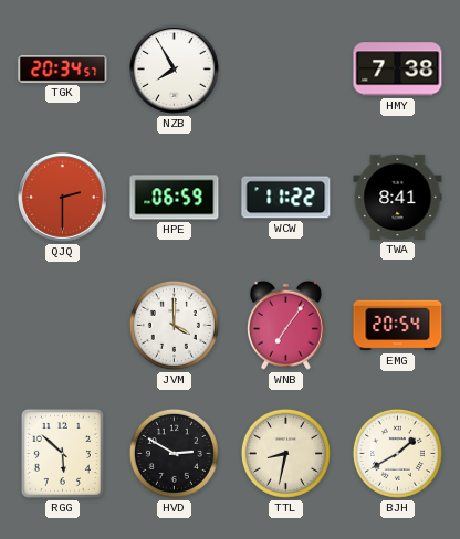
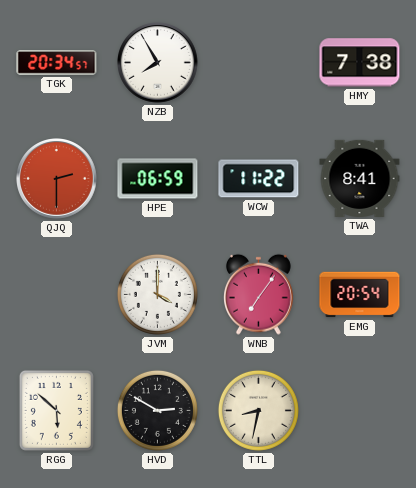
BJH: 1:40 -> none (397, 453)
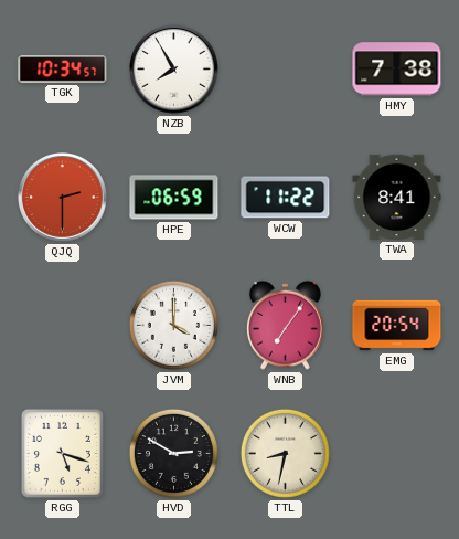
TGK: 20:34 -> 10:34 (63, 70)
RGG: 5:52 -> 5:18 (62, 453)
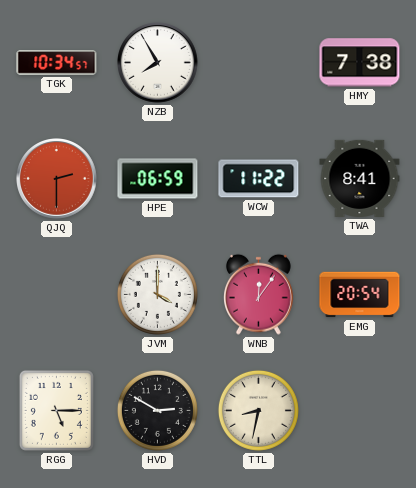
WNB: 7:06 -> 12:06 (258, 294)
RGG: 5:18 -> 5:15 (56, 410)
